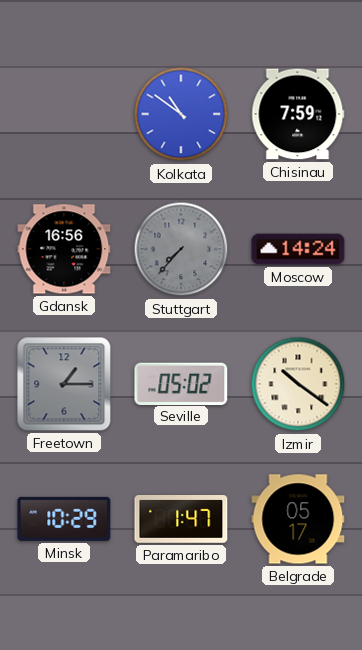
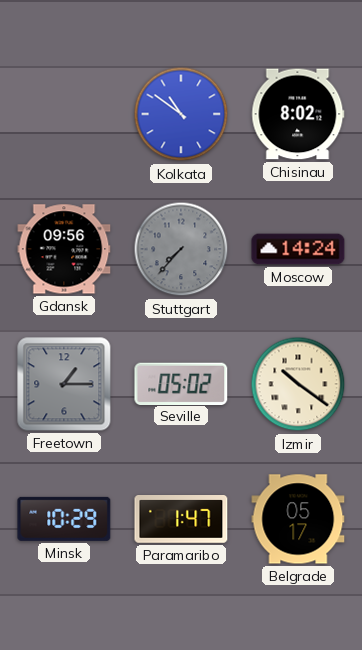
Chisinau: 7:59 -> 8:02 (298, 114)
Gdansk: 16:56 -> 09:56 (64, 249)
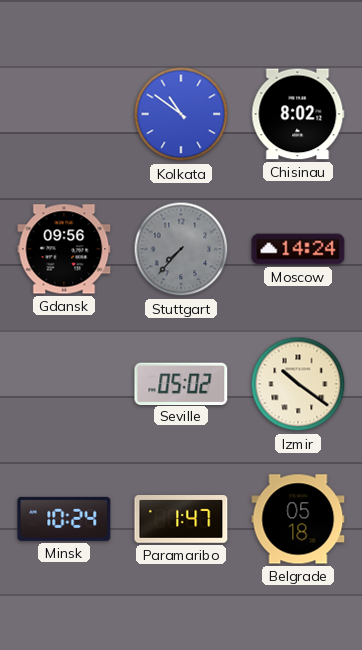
Freetown: 1:15 -> none (64, 384)
Minsk: 10:29 -> 10:24 (64, 519)
Belgrade: 05:17 -> 05:18 (298, 519)
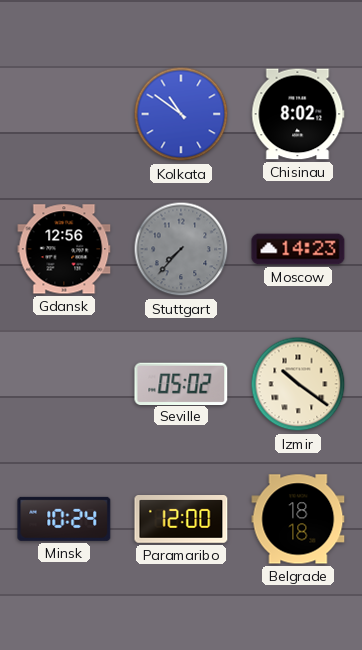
Gdansk: 09:56 -> 12:56 (64, 249)
Moscow: 14:24 -> 14:23 (298, 249)
Paramaribo: 1:47 -> 12:00 (181, 520)
Belgrade: 05:18 -> 18:18 (298, 519)
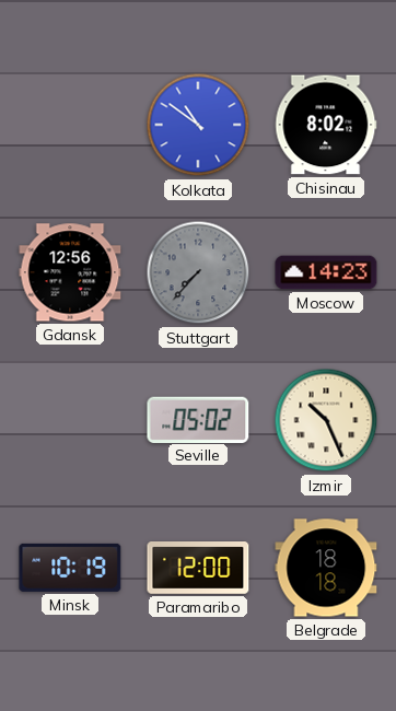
Izmir: 10:21 -> 10:26 (326, 420)
Minsk: 10:24 -> 10:19 (70, 568)
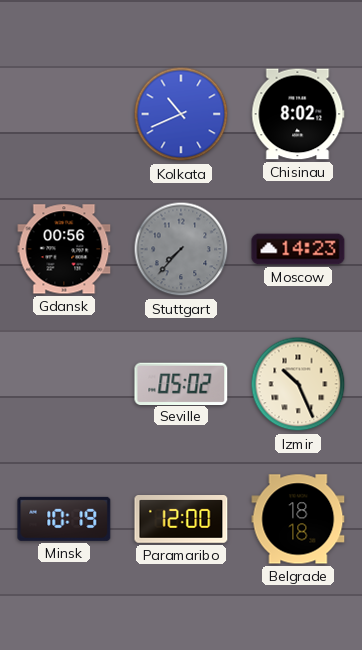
Kolkata: 10:51 -> 10:41 (181, 114)
Gdansk: 12:56 -> 00:56 (64, 249)
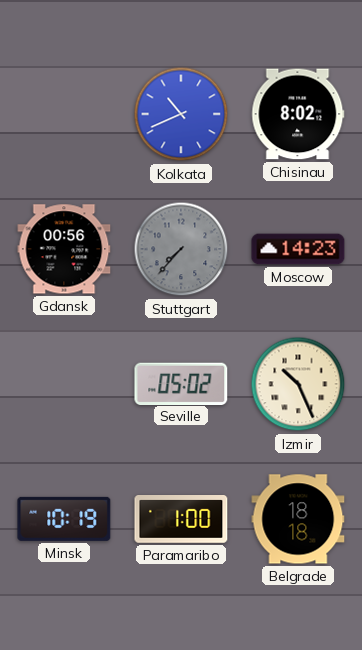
Paramaribo: 12:00 -> 1:00 (181, 520)
